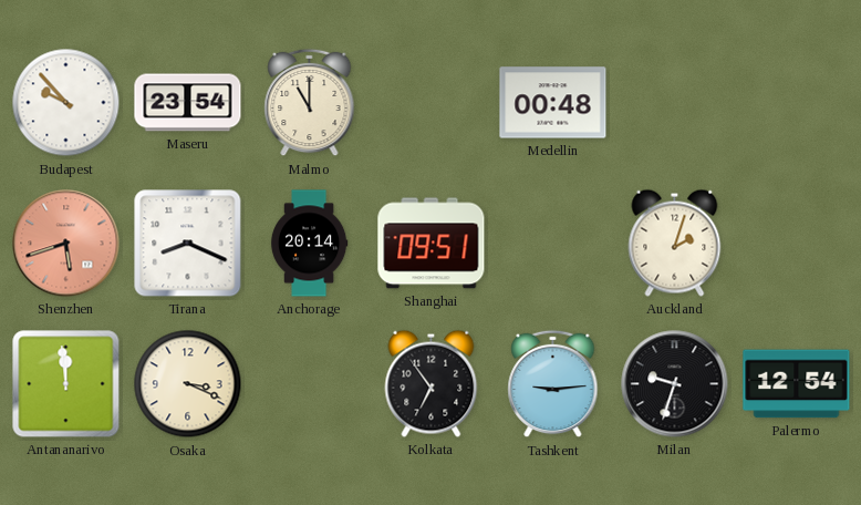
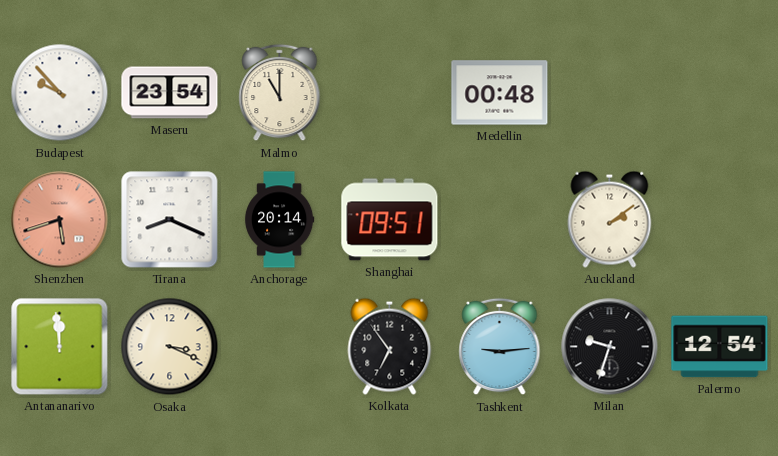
Auckland: 2:03 -> 2:09 (610, 219)
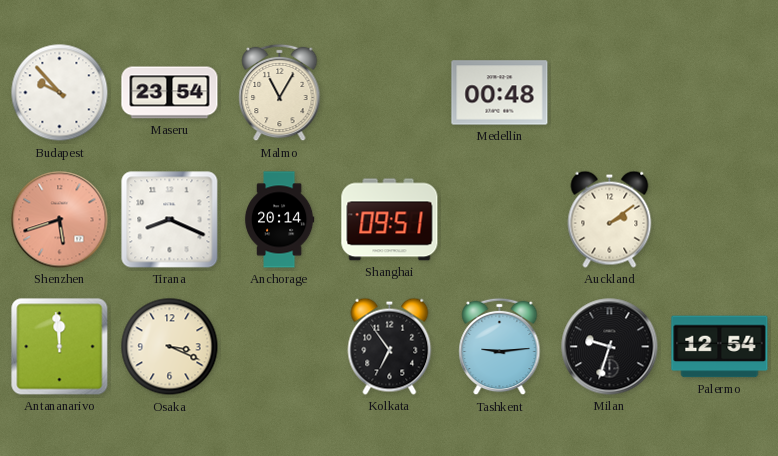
Malmo: 11:00 -> 11:05 (280, 93)
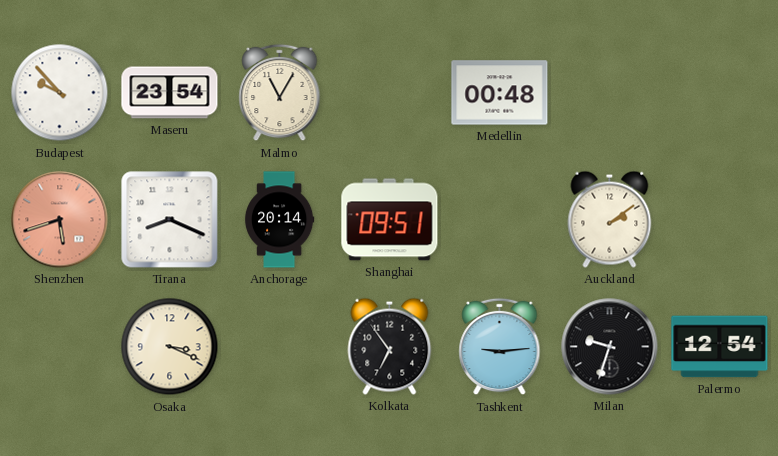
Antananarivo: 11:59 -> none (60, 347)
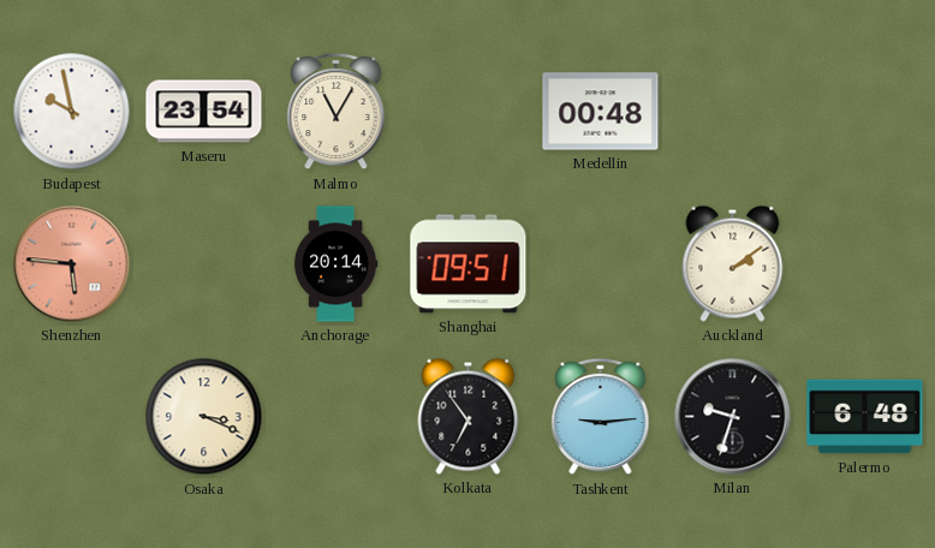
Budapest: 9:53 -> 9:58 (72, 112)
Shenzhen: 5:42 -> 5:46 (72, 264)
Tirana: 8:19 -> none (170, 220)
Palermo: 12:54 -> 6:48 (865, 417)
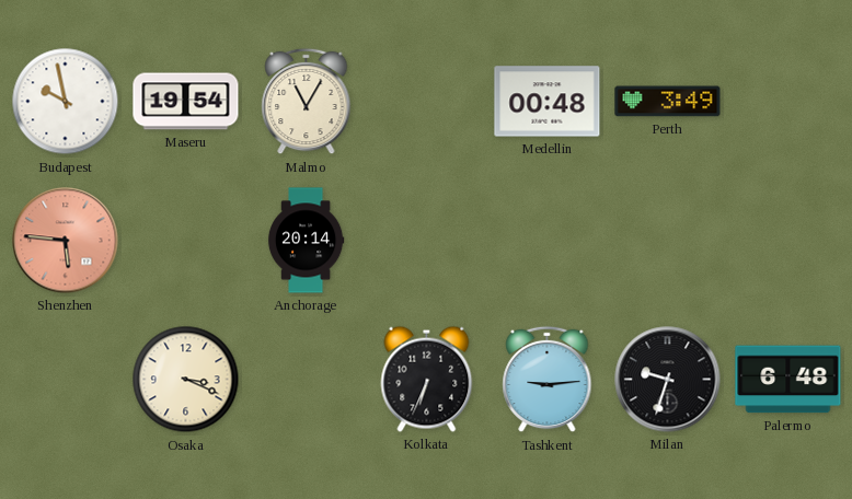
Maseru: 23:54 -> 19:54 (186, 102)
Perth: none -> 3:49 (668, 102)
Shanghai: 09:51 -> none (469, 264)
Auckland: 2:09 -> none (733, 263)
Kolkata: 6:54 -> 6:34 (427, 379)
